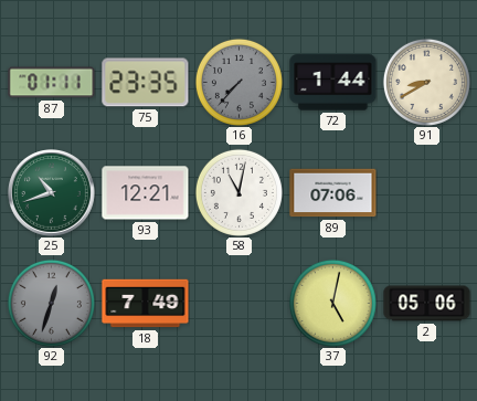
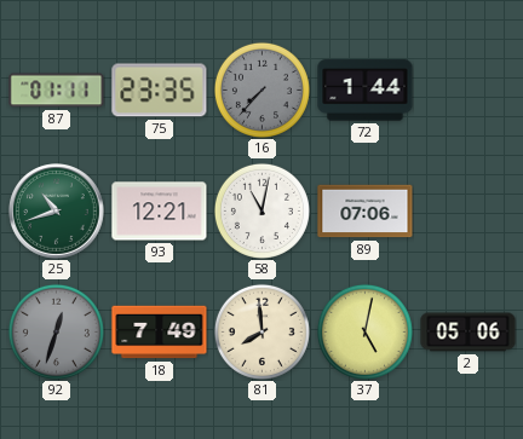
91: 8:40 -> none (426, 82)
81: none -> 7:59 (261, 331)
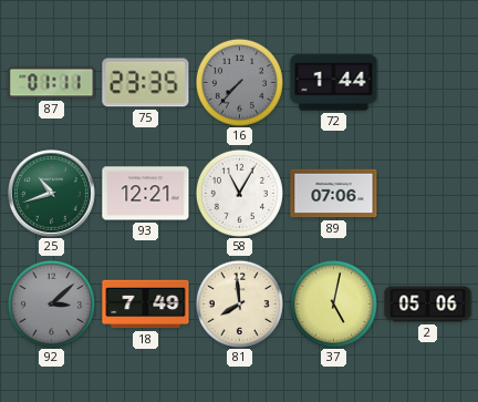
58: 11:02 -> 11:05 (239, 193)
92: 12:33 -> 3:08 (51, 303)
